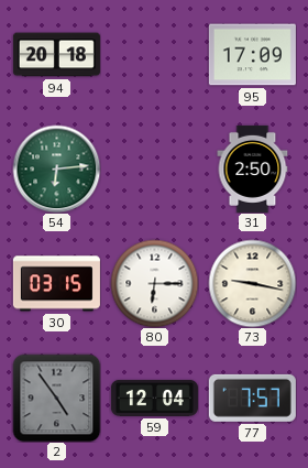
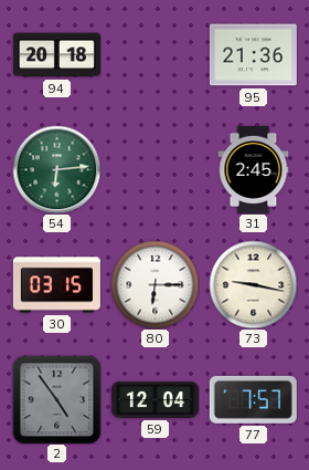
95: 17:09 -> 21:36 (253, 55)
31: 2:50 -> 2:45 (254, 169)
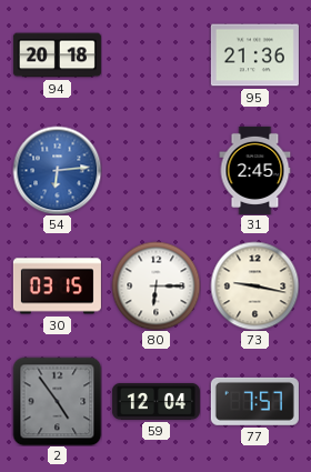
54 dial: green -> blue (57, 170)
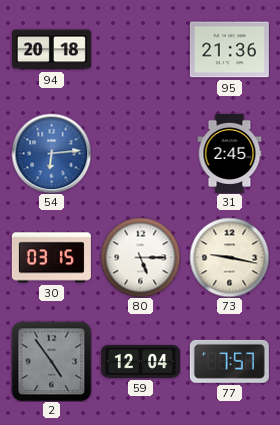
80: 6:15 -> 5:15 (140, 257)
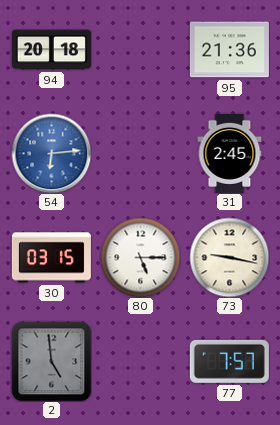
2: 4:54 -> 4:59 (51, 361)
59: 12:04 -> none (140, 361)
